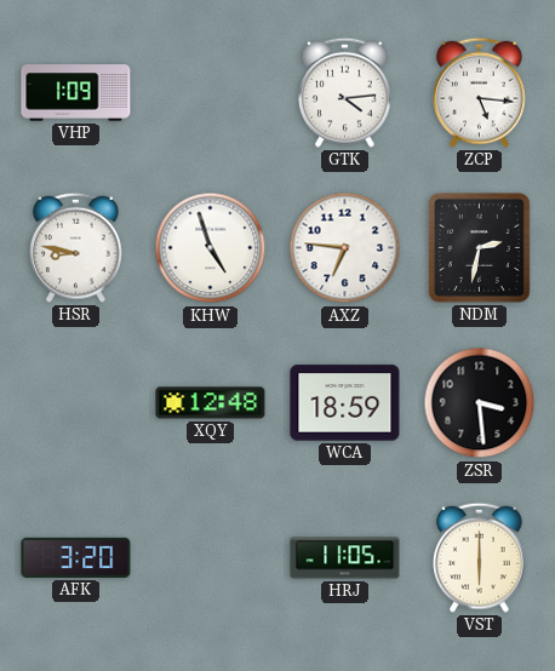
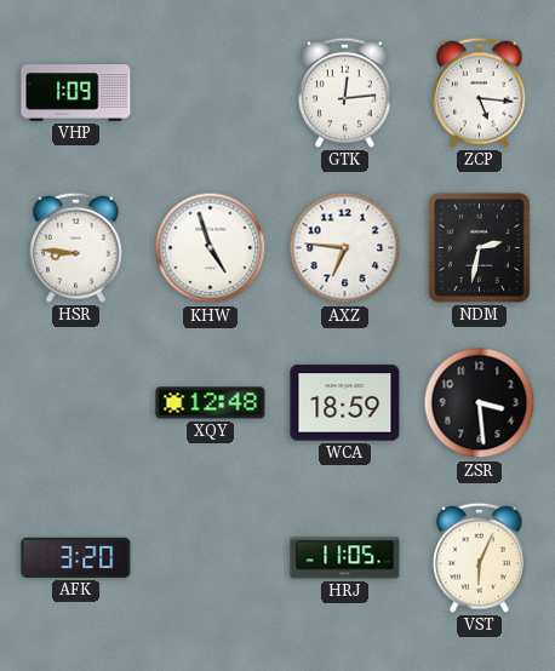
GTK: 4:14 -> 12:14 (345, 92)
HSR: 8:47 -> 8:46 (76, 247)
VST: 6:00 -> 6:04 (480, 557)
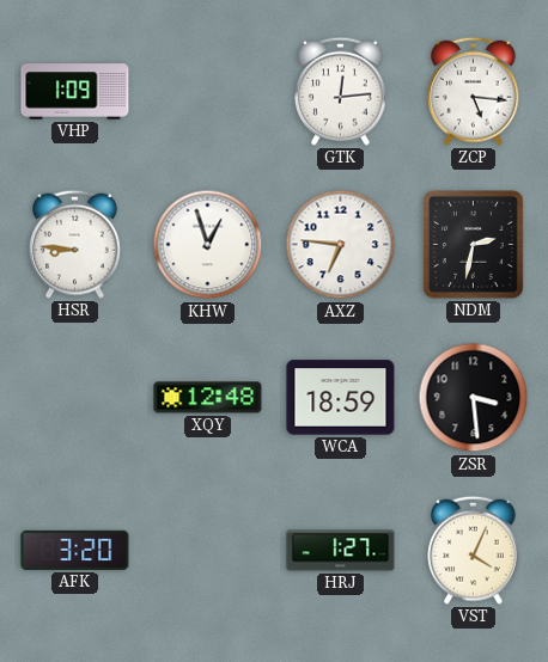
KHW: 4:57 -> 12:57 (208, 245)
HRJ: 11:05 -> 1:27 (341, 551)
VST: 6:04 -> 4:04 (474, 550)
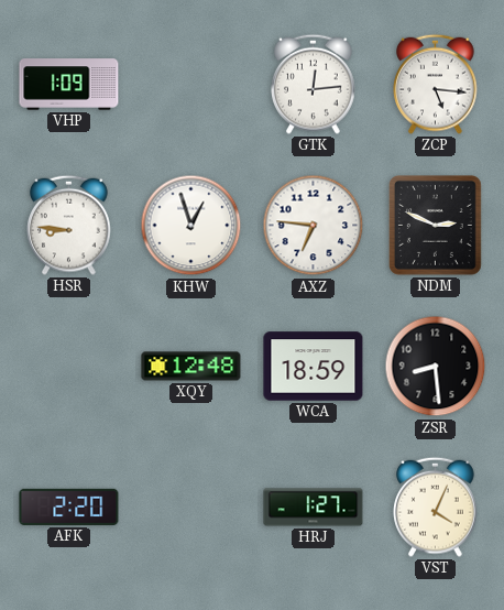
NDM: 2:32 -> 2:49 (436, 226)
ZSR: 3:29 -> 8:29 (436, 367)
AFK: 3:20 -> 2:20 (69, 506)
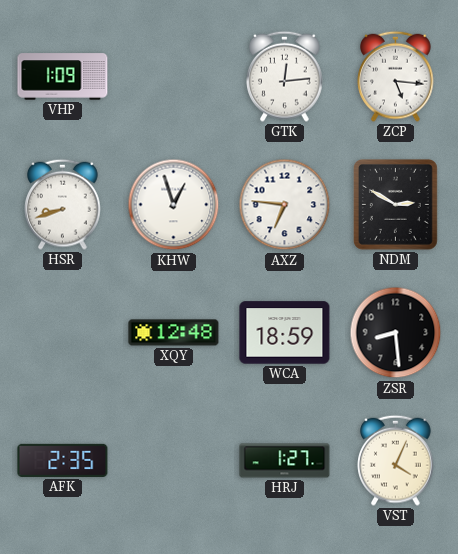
HSR: 8:46 -> 8:42 (63, 204)
NDM: 2:49 -> 2:50 (396, 205)
AFK: 2:20 -> 2:35 (63, 460)
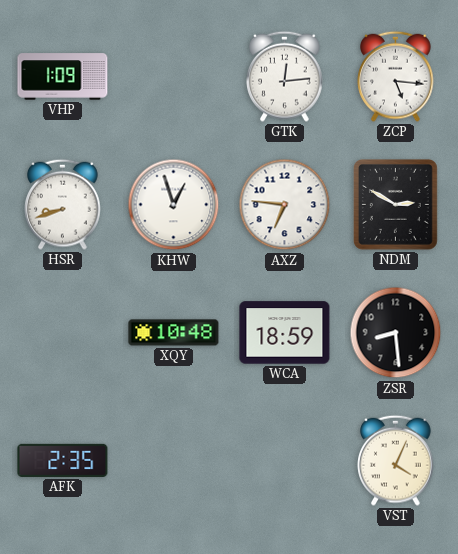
XQY: 12:48 -> 10:48 (174, 333)
HRJ: 1:27 -> none (285, 461)
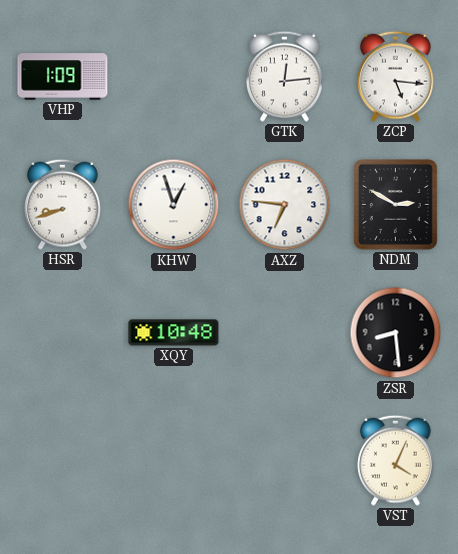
WCA: 18:59 -> none (285, 333)
AFK: 2:35 -> none (63, 460)
